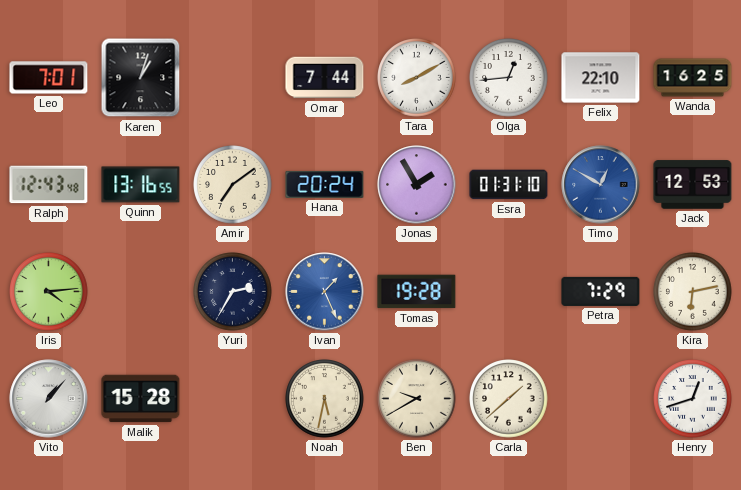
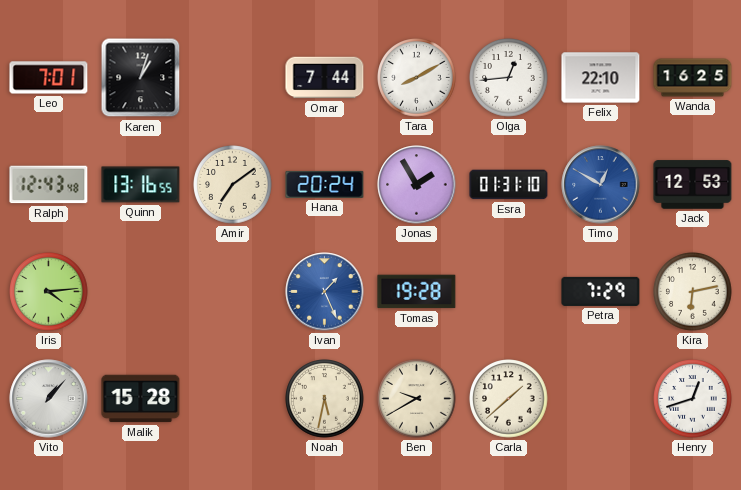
Yuri: 2:35 -> none (233, 292)
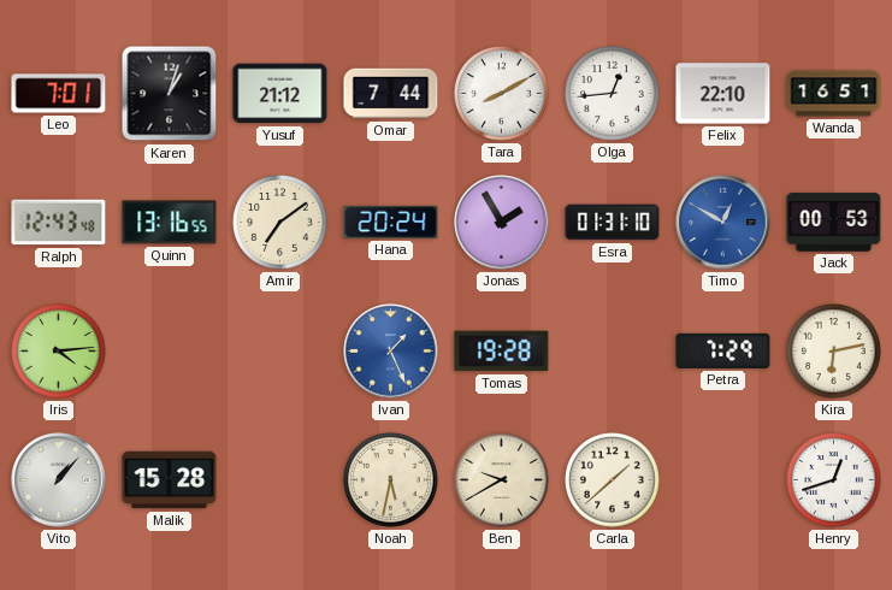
Yusuf: none -> 21:12 (280, 94)
Wanda: 16:25 -> 16:51 (834, 94)
Jack: 12:53 -> 00:53 (834, 223)
